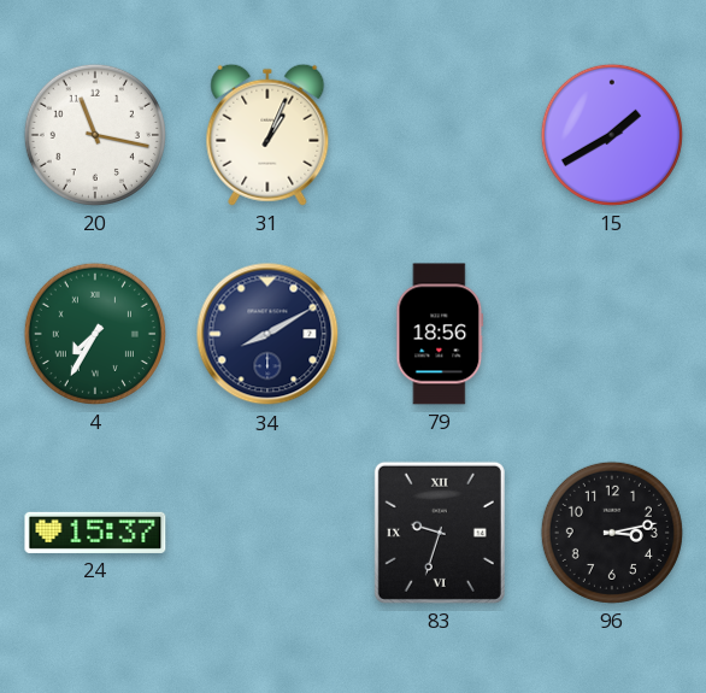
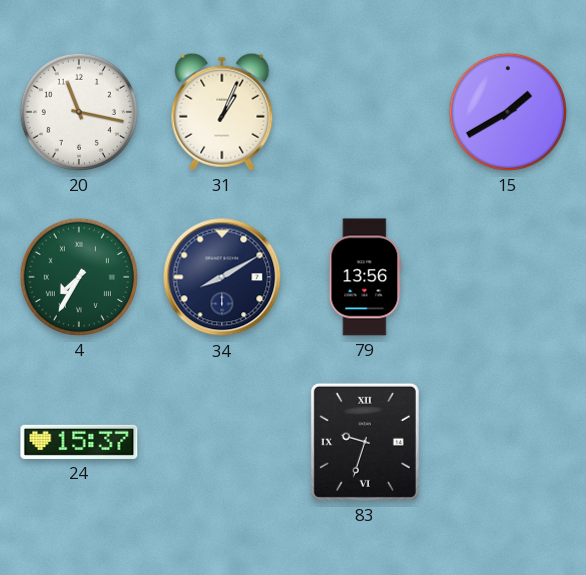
79: 18:56 -> 13:56 (365, 277)
96: 3:13 -> none (612, 533)
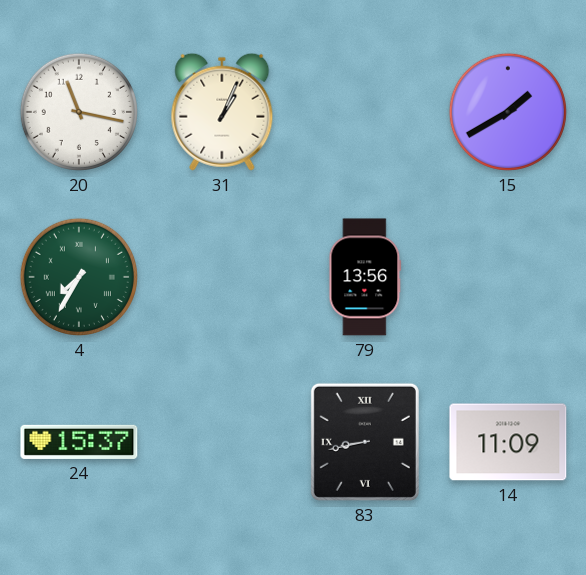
34: 8:10 -> none (222, 277)
83: 9:33 -> 8:43 (365, 442)
14: none -> 11:09 (508, 442)
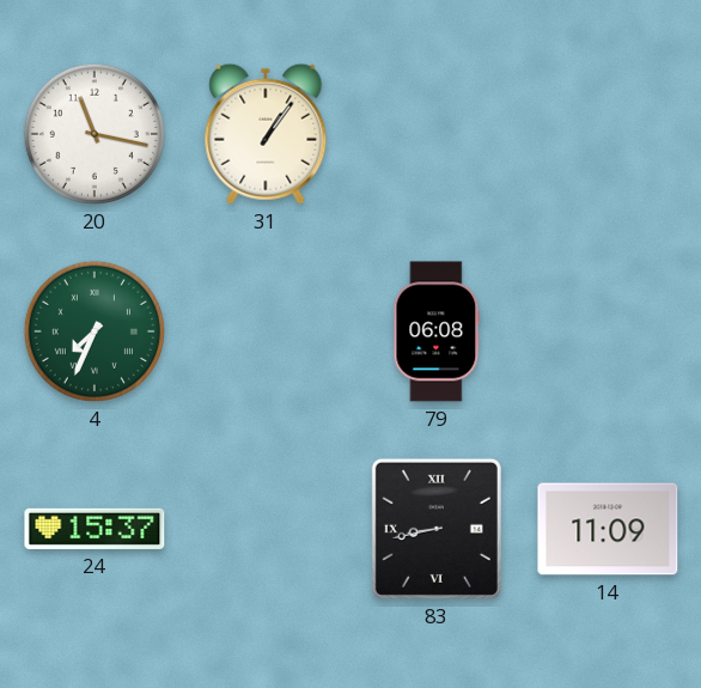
31: 1:04 -> 1:06 (266, 134)
15: 1:40 -> none (508, 112)
4: 7:35 -> 7:34 (95, 331)
79: 13:56 -> 06:08 (437, 331)
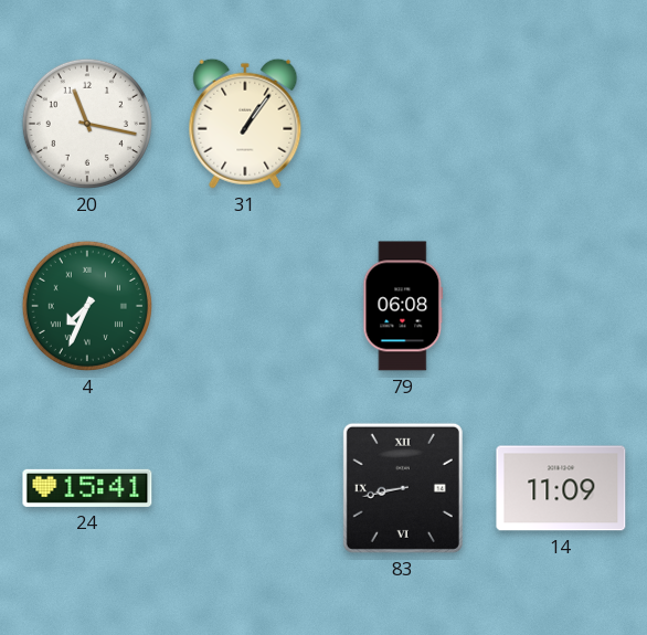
24: 15:37 -> 15:41 (87, 488)
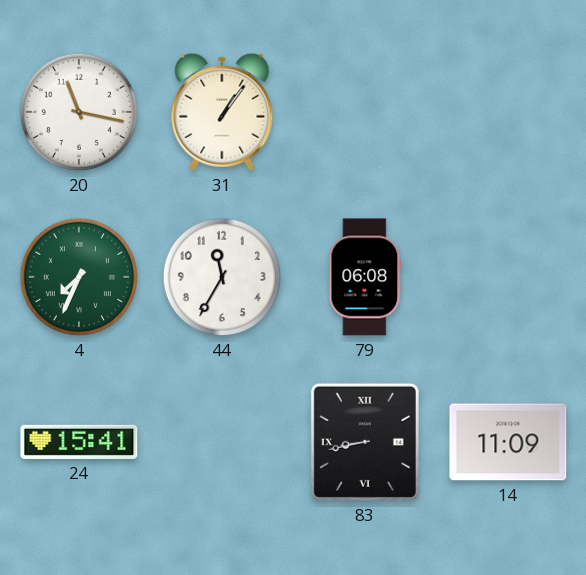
44: none -> 11:35 (222, 277)
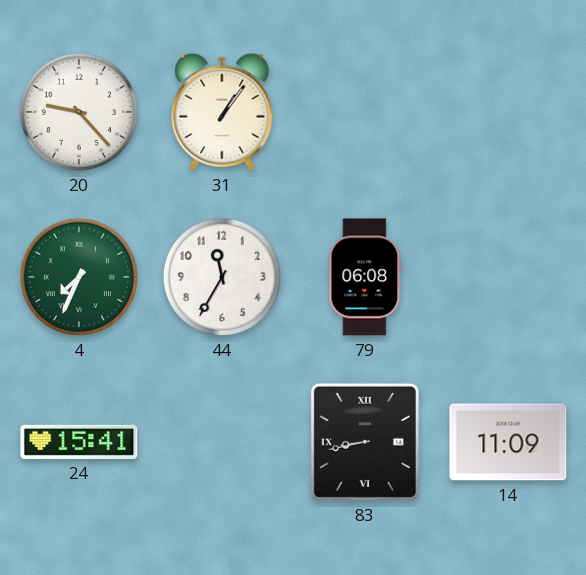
20: 11:17 -> 9:23 (79, 112)
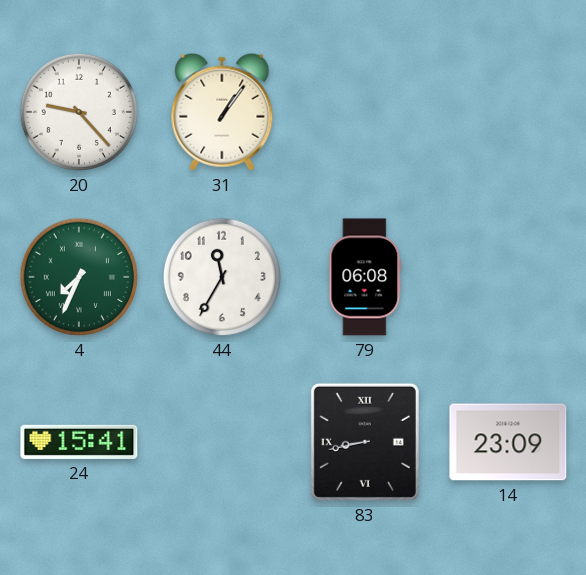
14: 11:09 -> 23:09 (508, 442)
